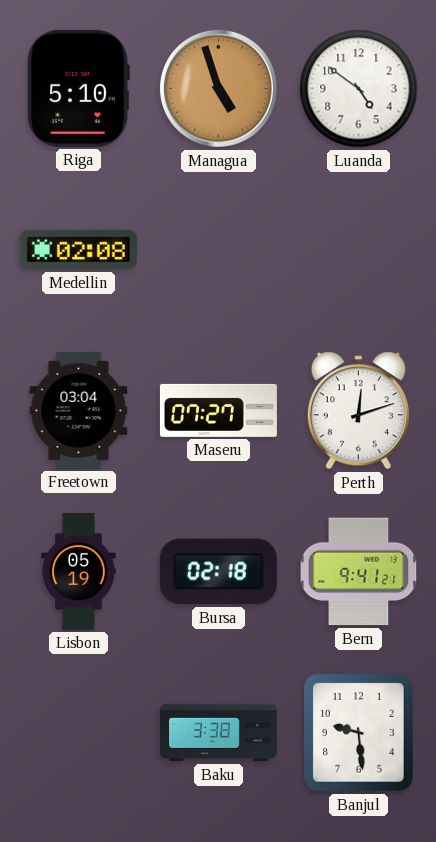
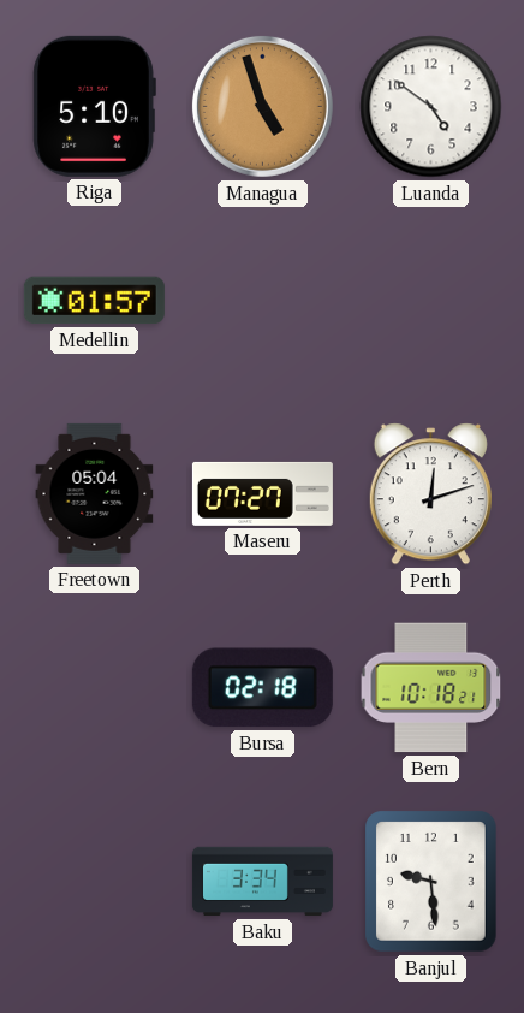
Medellin: 02:08 -> 01:57 (94, 301)
Freetown: 03:04 -> 05:04 (95, 493)
Lisbon: 05:19 -> none (79, 571)
Bern: 9:41 -> 10:18 (431, 688)
Baku: 3:38 -> 3:34 (262, 882)
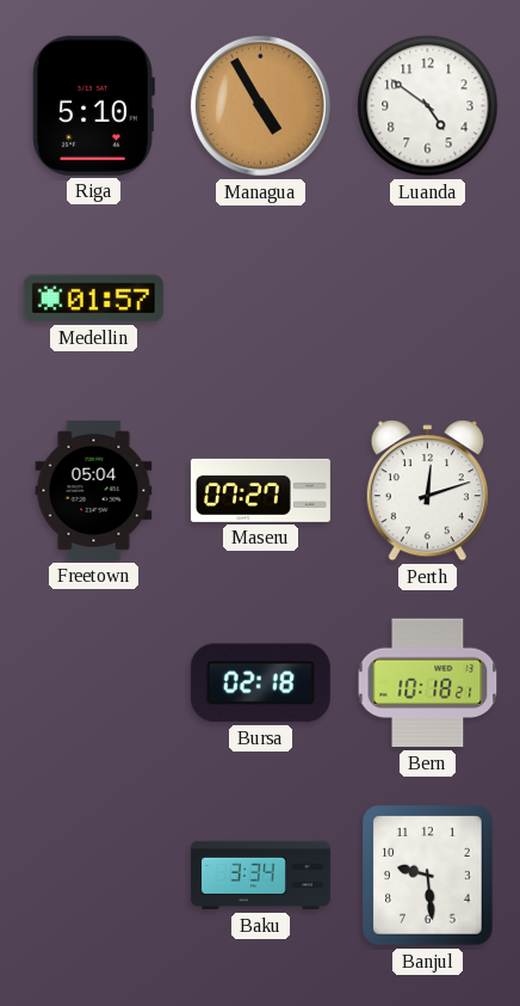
Managua: 4:57 -> 4:55 (260, 105)
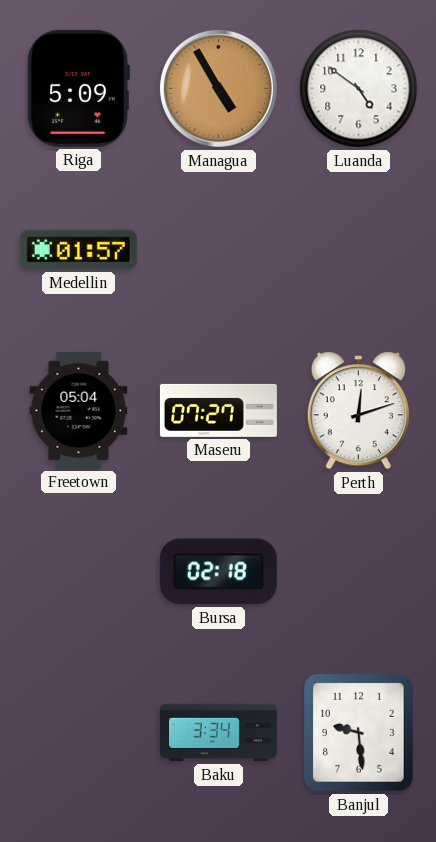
Riga: 5:10 -> 5:09 (78, 88)
Bern: 10:18 -> none (428, 683)
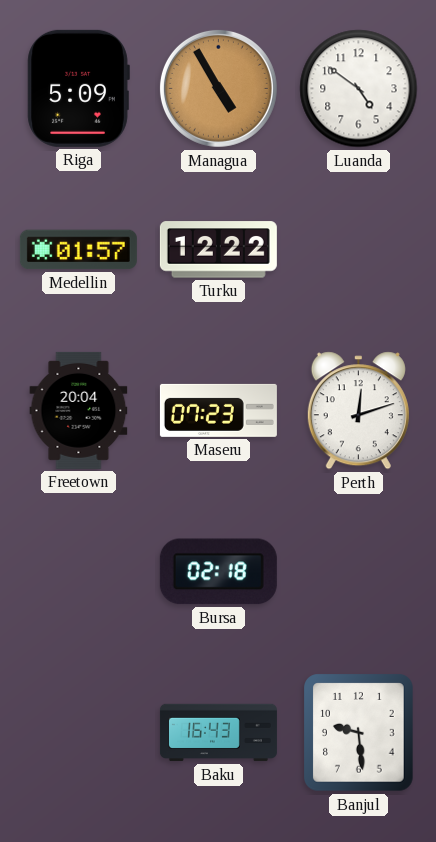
Turku: none -> 12:22 (218, 250)
Freetown: 05:04 -> 20:04 (79, 410)
Maseru: 07:27 -> 07:23 (218, 410)
Baku: 3:34 -> 16:43 (218, 733)
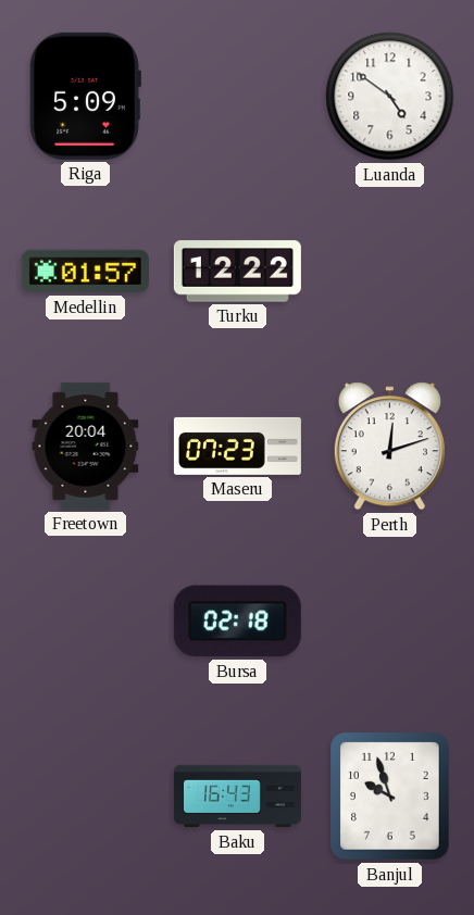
Managua: 4:55 -> none (218, 88)
Banjul: 9:29 -> 9:57 (390, 797)
